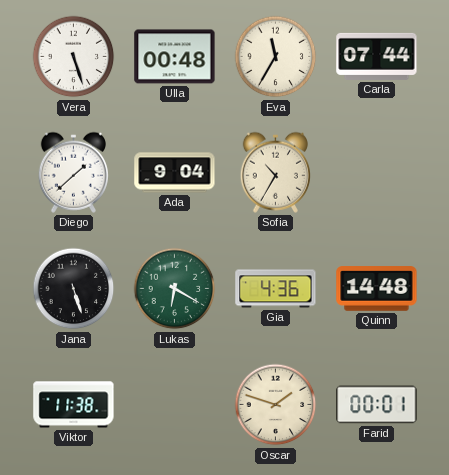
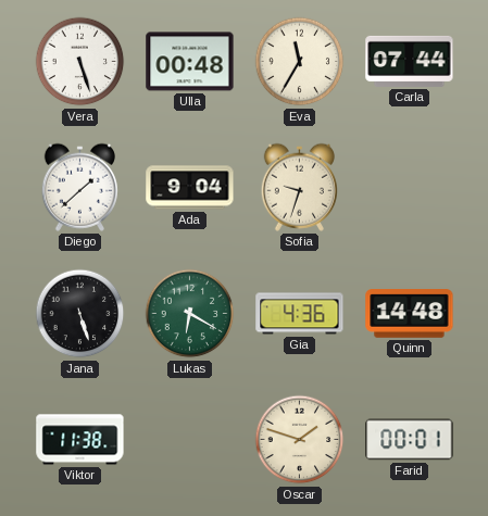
Sofia: 10:35 -> 9:33 (299, 187)
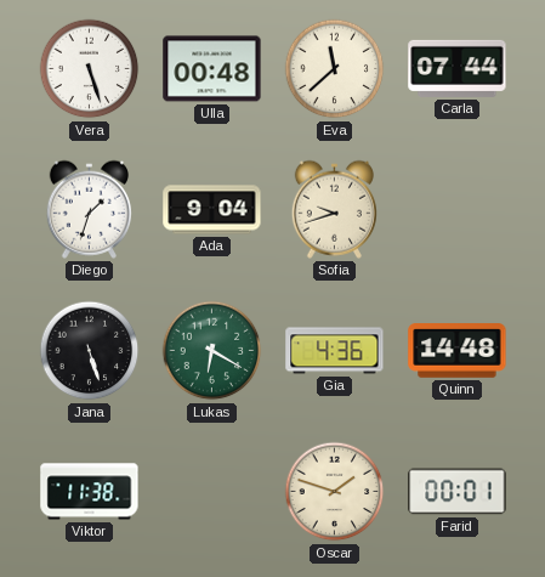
Eva: 11:35 -> 11:38 (335, 69)
Diego: 1:38 -> 1:33 (89, 209)
Sofia: 9:33 -> 9:42 (334, 209)
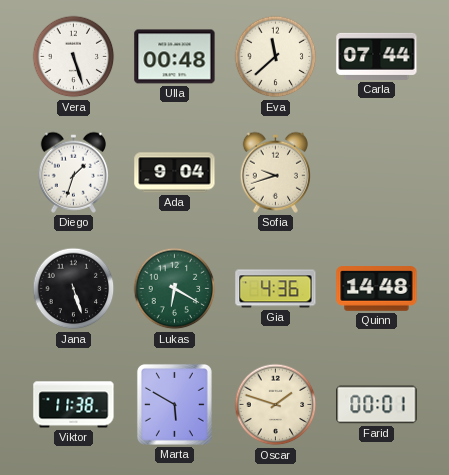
Marta: none -> 5:50 (174, 404)
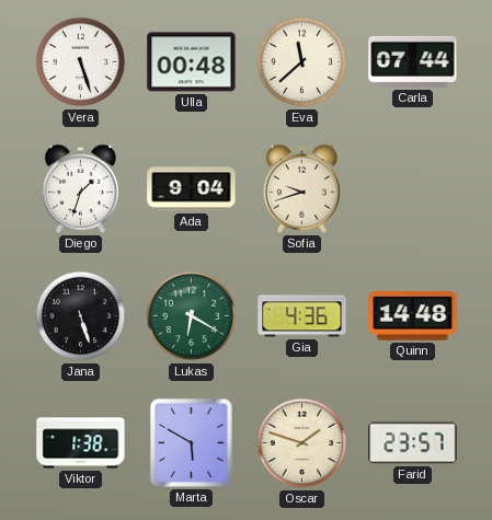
Viktor: 11:38 -> 1:38 (81, 443)
Farid: 00:01 -> 23:57 (413, 443)
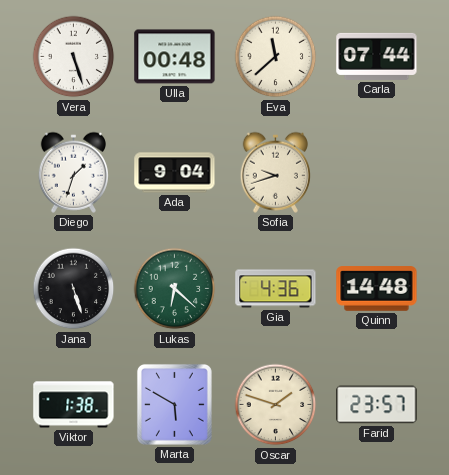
Lukas: 6:20 -> 6:22 (175, 289)
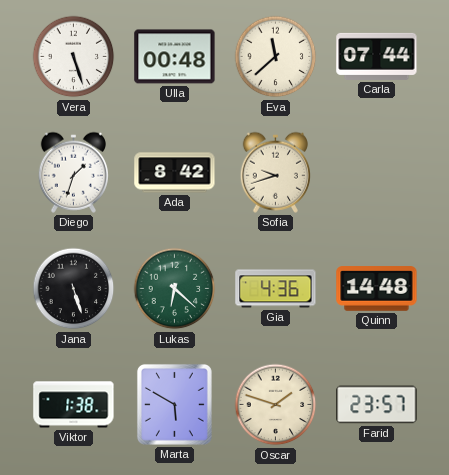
Ada: 9:04 -> 8:42 (175, 173)
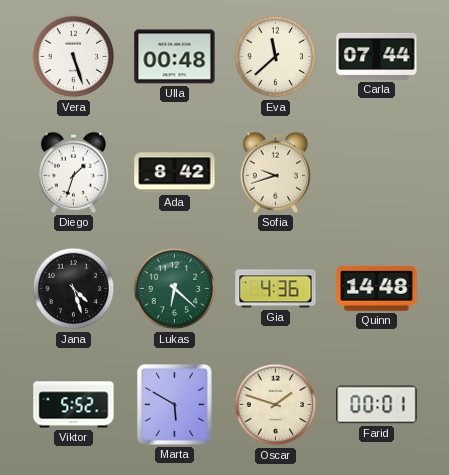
Jana: 5:27 -> 4:27 (74, 289)
Viktor: 1:38 -> 5:52 (74, 405)
Farid: 23:57 -> 00:01 (377, 405)
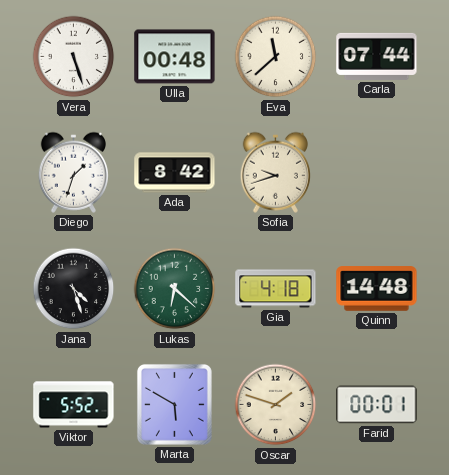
Gia: 4:36 -> 4:18 (276, 289)
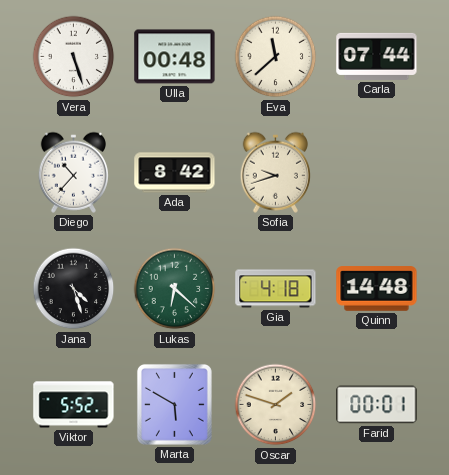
Diego: 1:33 -> 10:37 (73, 172)
